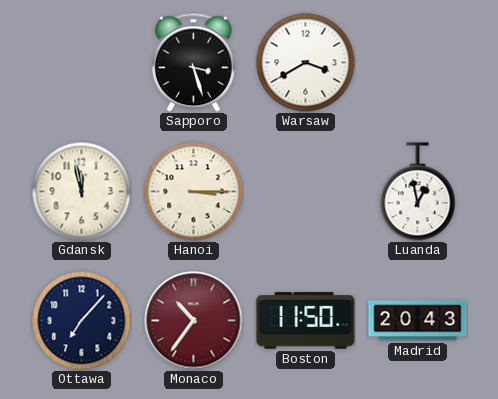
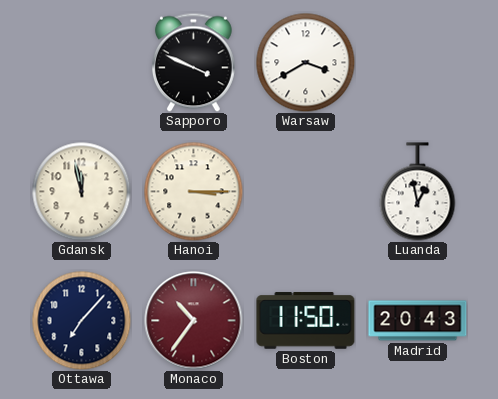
Sapporo: 3:27 -> 3:49 (193, 62)
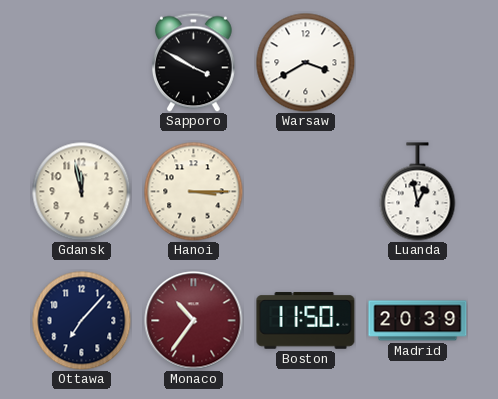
Sapporo: 3:49 -> 3:50 (193, 62)
Madrid: 20:43 -> 20:39 (418, 321)
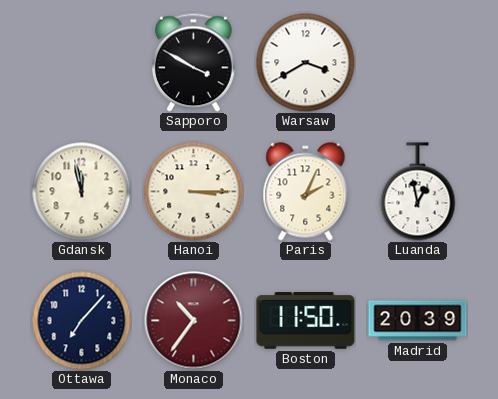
Paris: none -> 2:04 (306, 192)
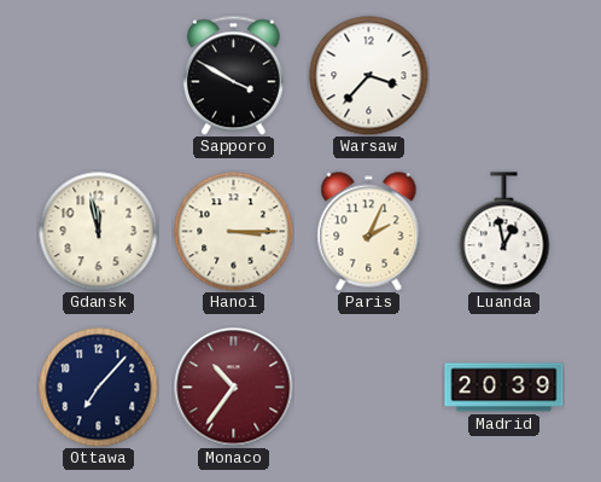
Warsaw: 3:40 -> 3:37 (369, 76)
Boston: 11:50 -> none (306, 321)
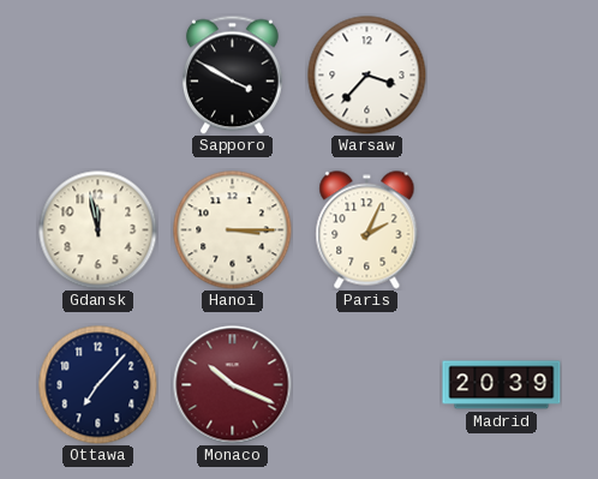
Luanda: 12:58 -> none (504, 232)
Monaco: 10:36 -> 10:19 (233, 385)
